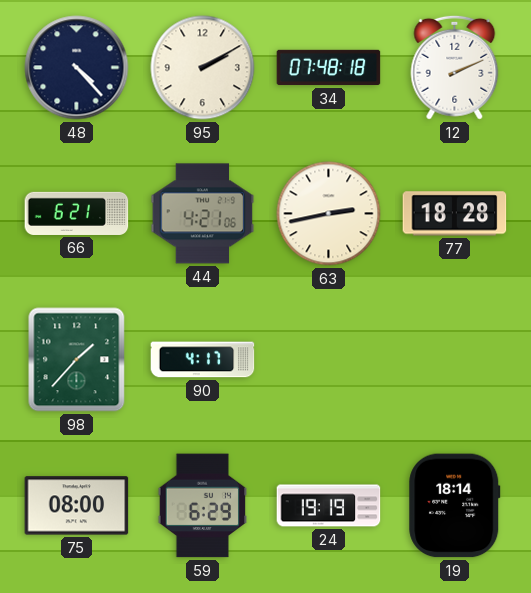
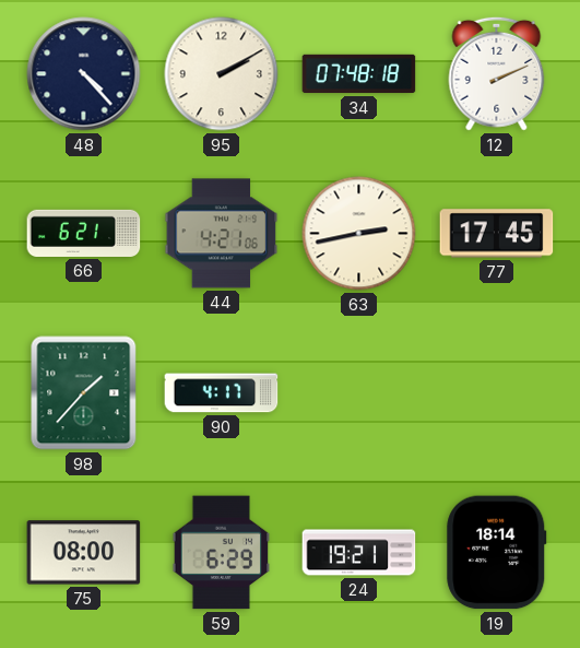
77: 18:28 -> 17:45 (497, 234)
24: 19:19 -> 19:21 (359, 553)
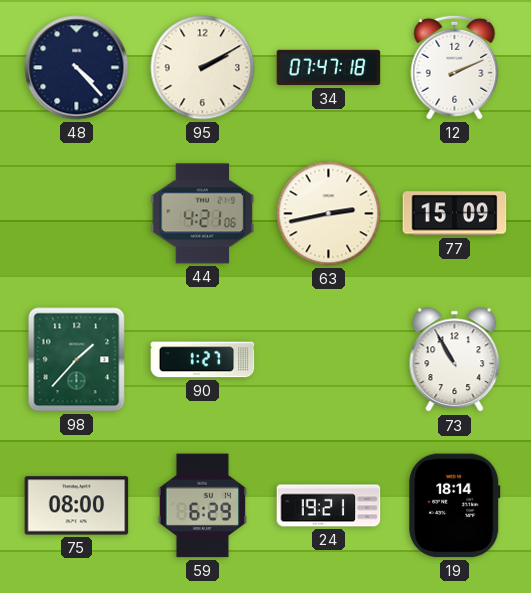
34: 07:48 -> 07:47 (329, 68)
66: 6:21 -> none (84, 233)
77: 17:45 -> 15:09 (455, 214)
90: 4:17 -> 1:27 (203, 360)
73: none -> 10:55 (455, 360)
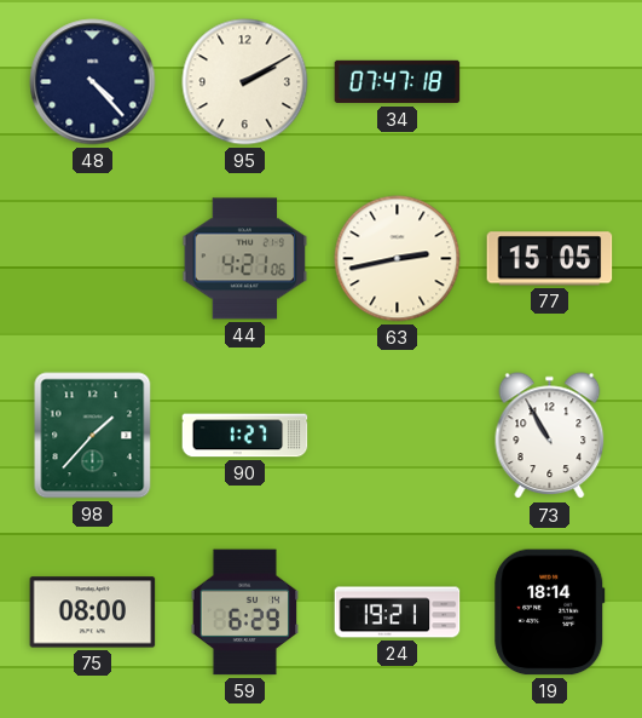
12: 2:11 -> none (455, 67)
77: 15:09 -> 15:05 (550, 259)
